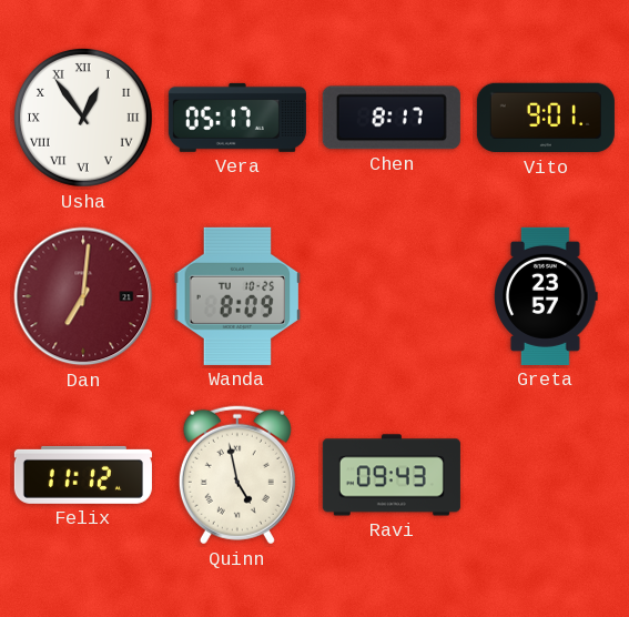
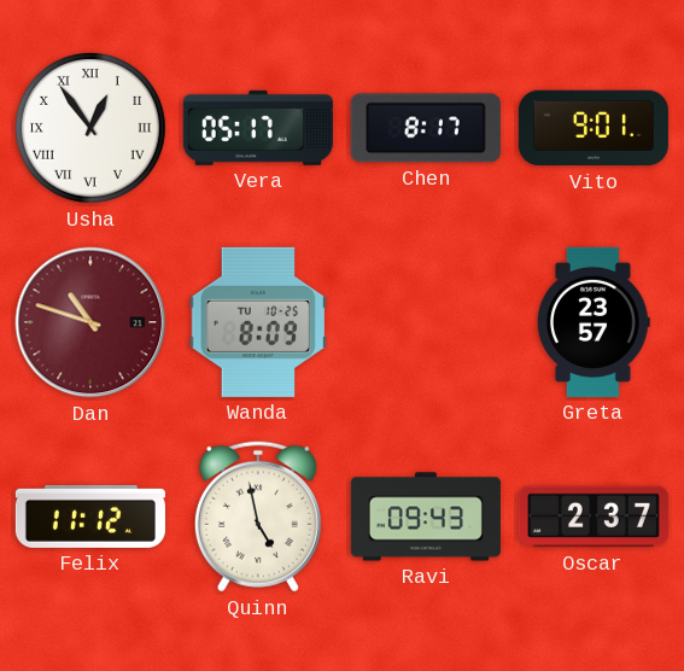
Dan: 7:01 -> 10:48 (90, 322)
Oscar: none -> 2:37 (594, 517)
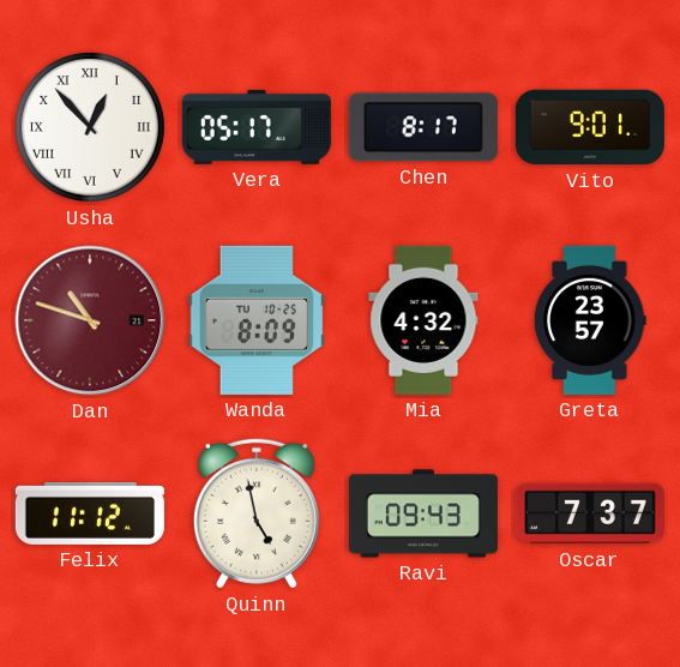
Usha: 12:54 -> 12:53 (90, 127)
Mia: none -> 4:32 (423, 320)
Oscar: 2:37 -> 7:37 (590, 513)
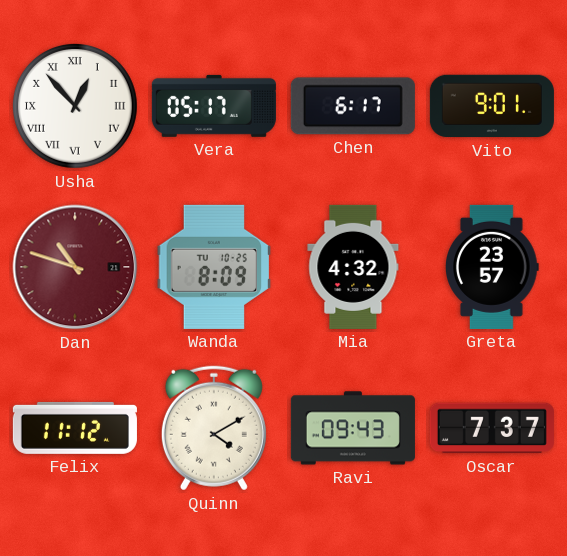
Chen: 8:17 -> 6:17 (353, 106)
Quinn: 4:58 -> 4:10 (214, 428)
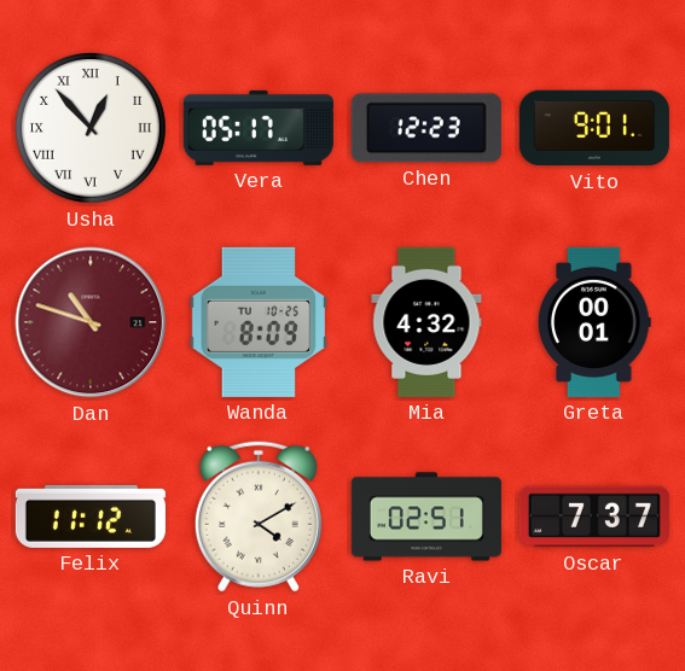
Chen: 6:17 -> 12:23 (426, 128)
Greta: 23:57 -> 00:01 (594, 322)
Ravi: 09:43 -> 02:51 (426, 517)
